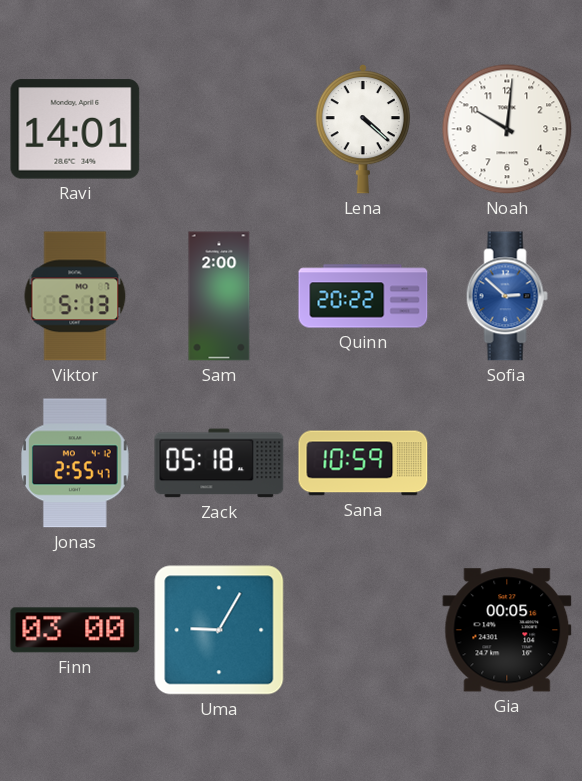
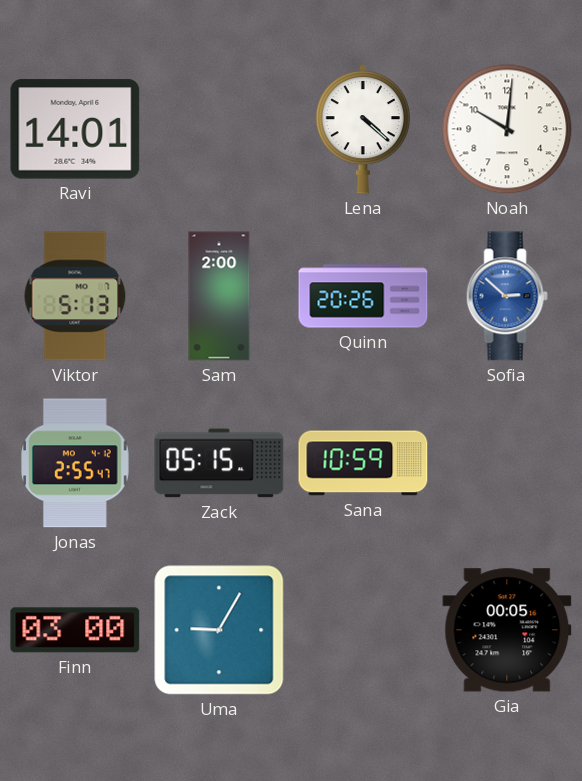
Quinn: 20:22 -> 20:26 (363, 296)
Zack: 05:18 -> 05:15 (219, 463)
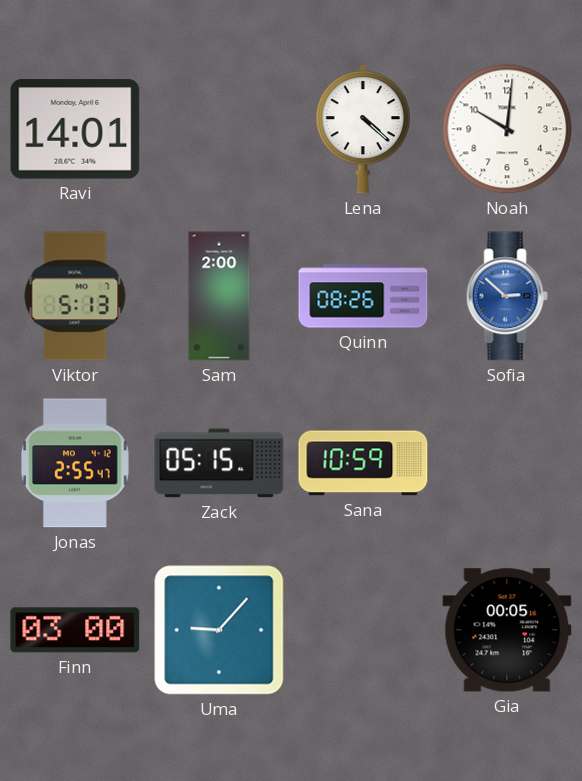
Quinn: 20:26 -> 08:26 (363, 296)
Uma: 9:05 -> 9:07 (219, 630)
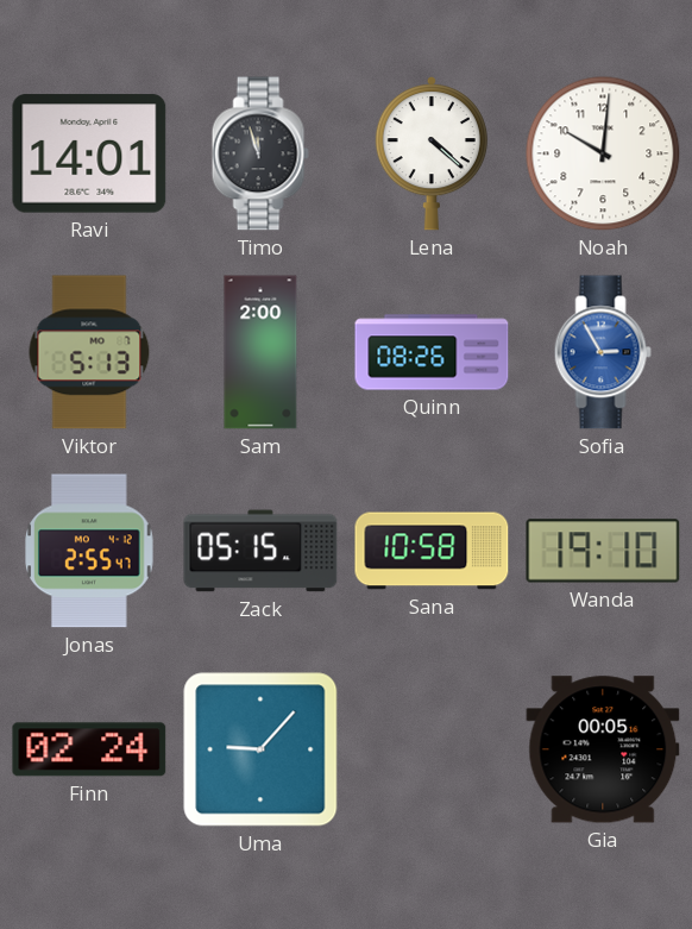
Timo: none -> 11:57 (260, 153)
Sofia: 2:52 -> 2:55 (603, 352)
Sana: 10:59 -> 10:58 (432, 551)
Wanda: none -> 19:10 (603, 551)
Finn: 03:00 -> 02:24 (89, 749)
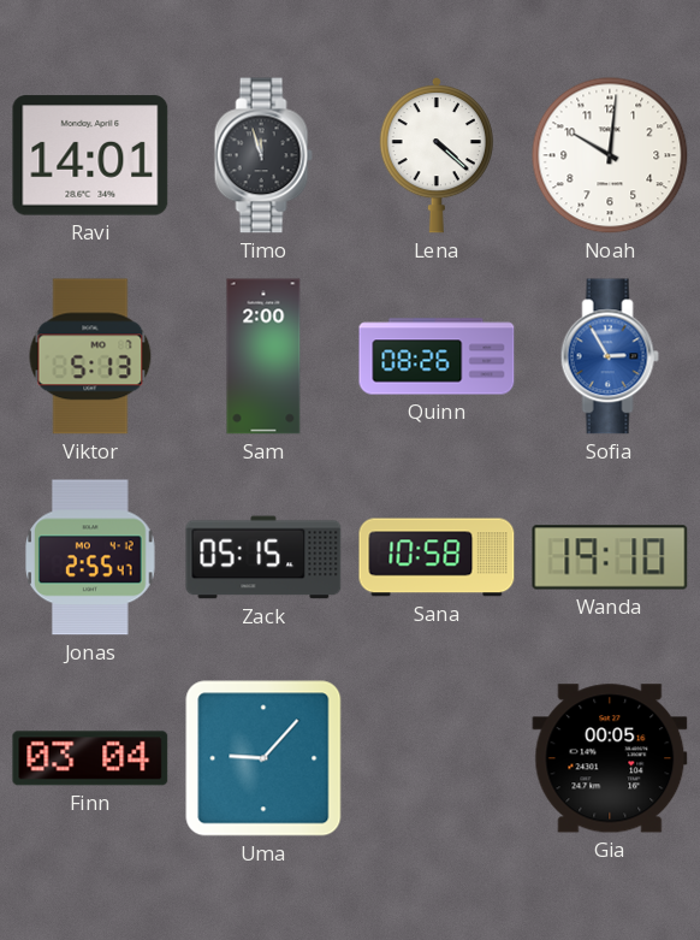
Finn: 02:24 -> 03:04 (90, 758)
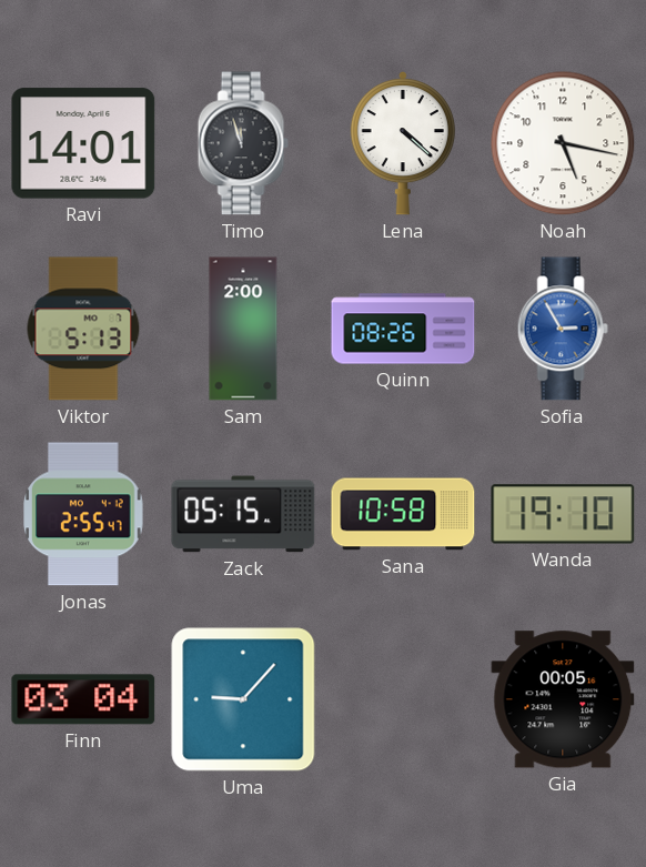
Noah: 10:01 -> 5:17 (563, 143)
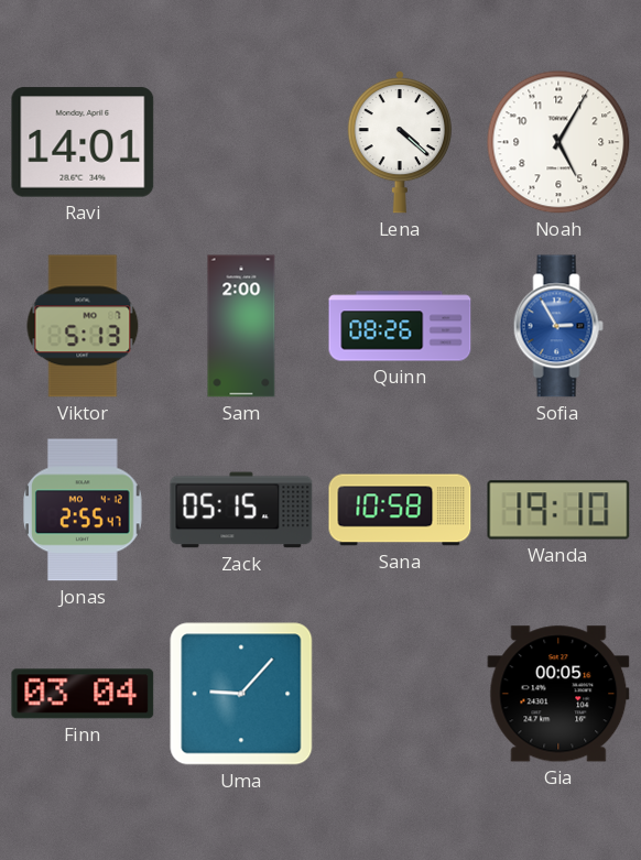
Timo: 11:57 -> none (243, 143)
Noah: 5:17 -> 5:05 (558, 142)
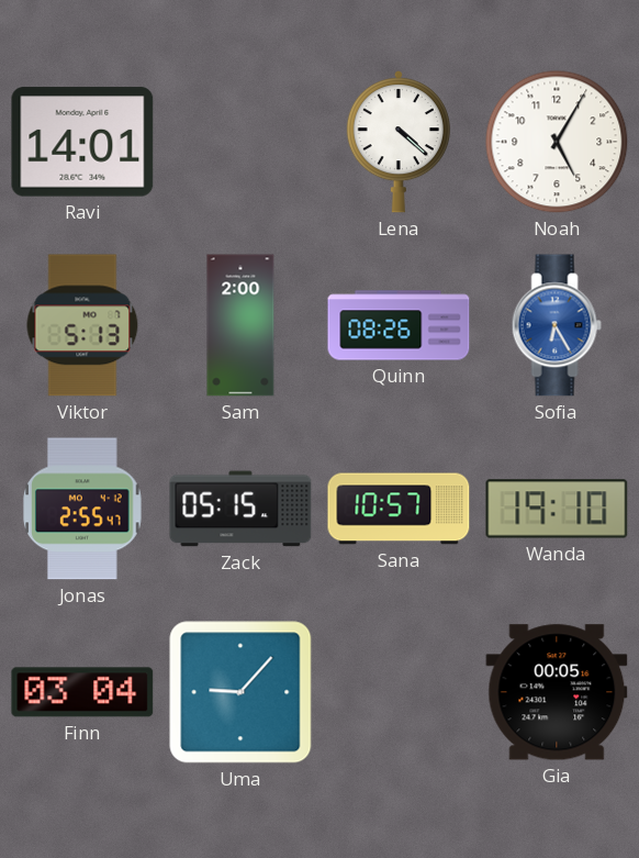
Sofia: 2:55 -> 6:25 (557, 325)
Sana: 10:58 -> 10:57 (399, 509)
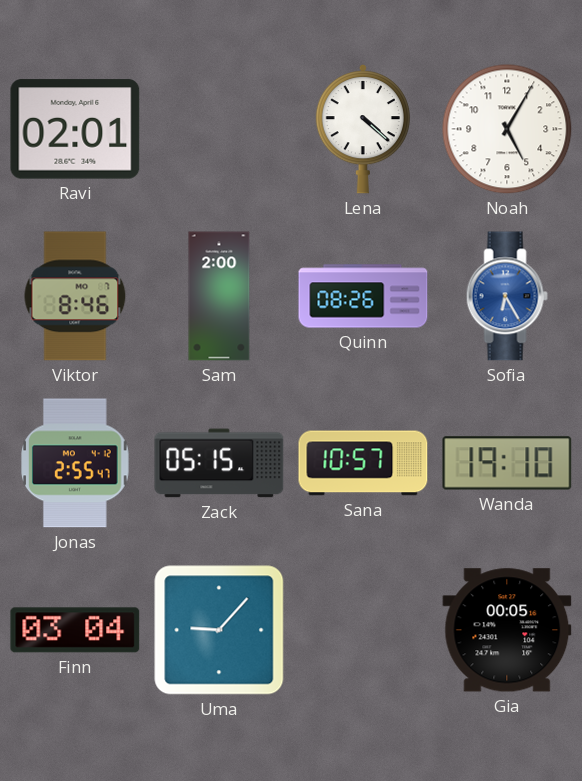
Ravi: 14:01 -> 02:01 (75, 129)
Viktor: 5:13 -> 8:46 (75, 296)
